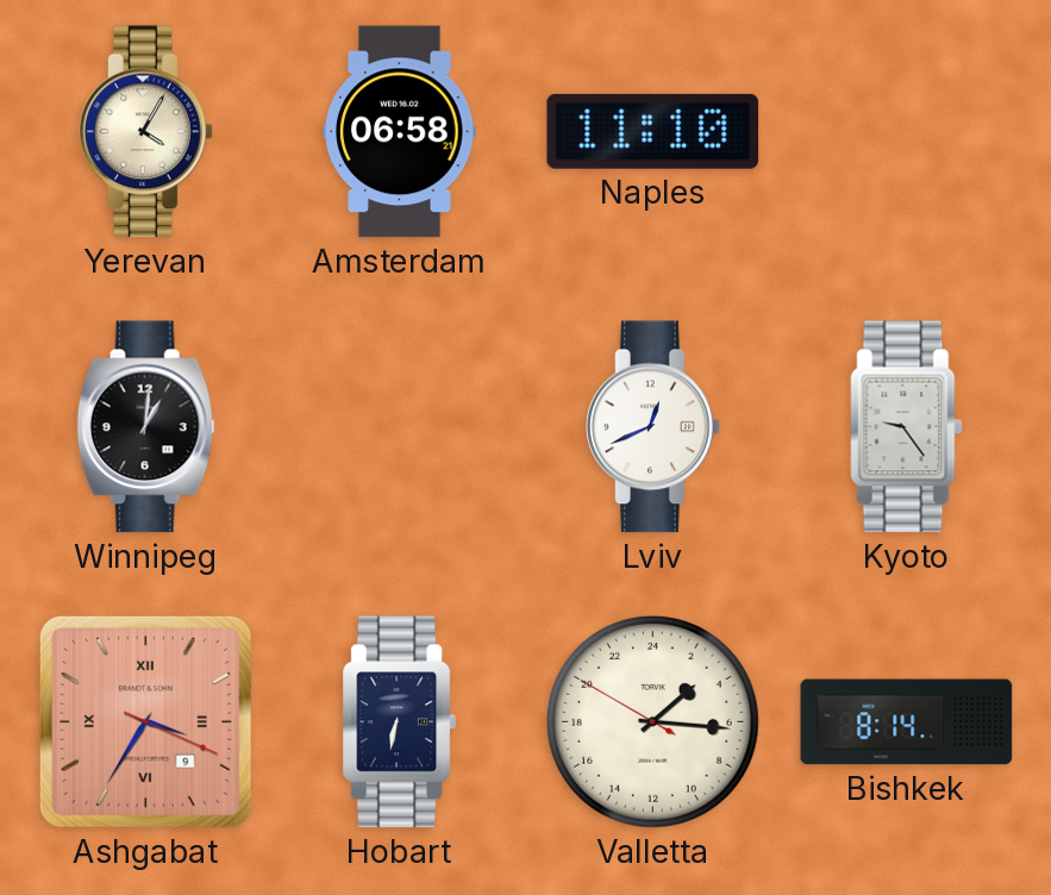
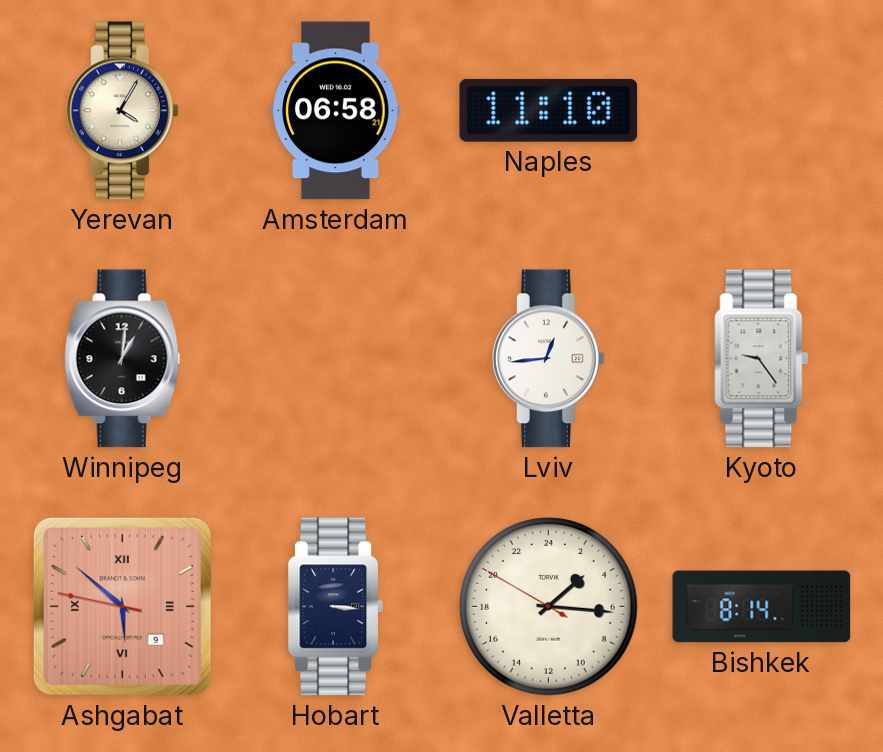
Lviv: 12:41 -> 12:44 (549, 359)
Ashgabat: 3:35 -> 5:51 (122, 606)
Hobart: 6:32 -> 3:16 (335, 607)
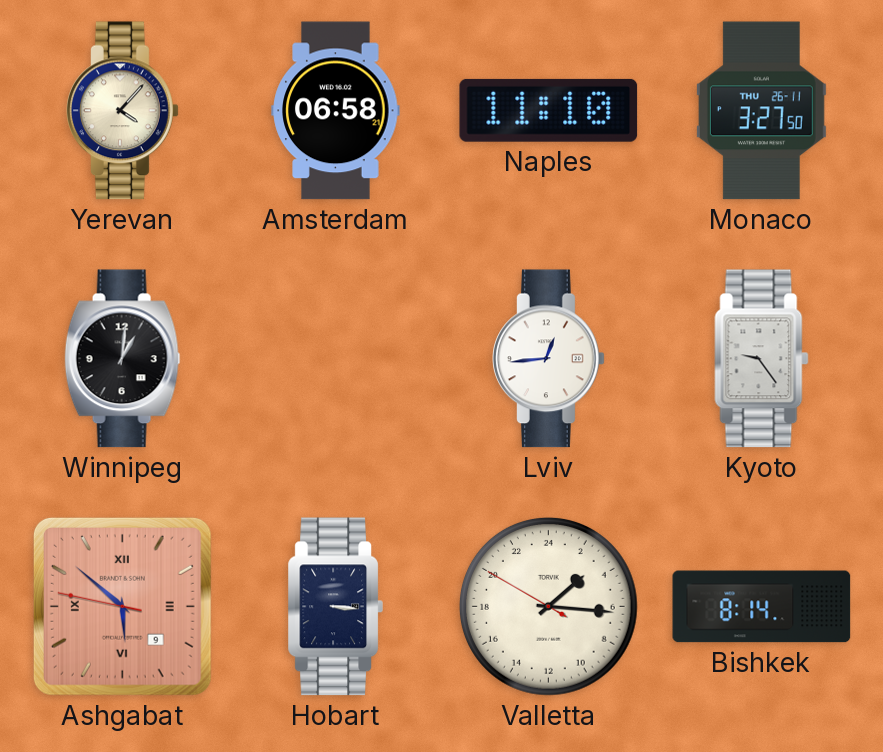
Yerevan: 4:05 -> 4:07 (123, 111)
Monaco: none -> 3:27 (761, 111)
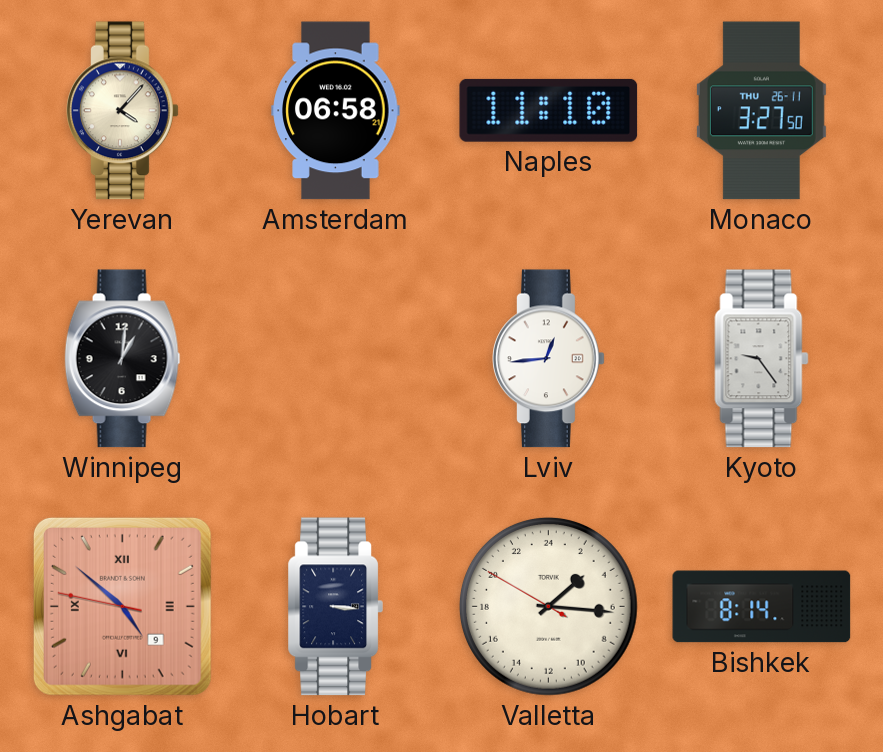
Ashgabat: 5:51 -> 4:51 (122, 606)
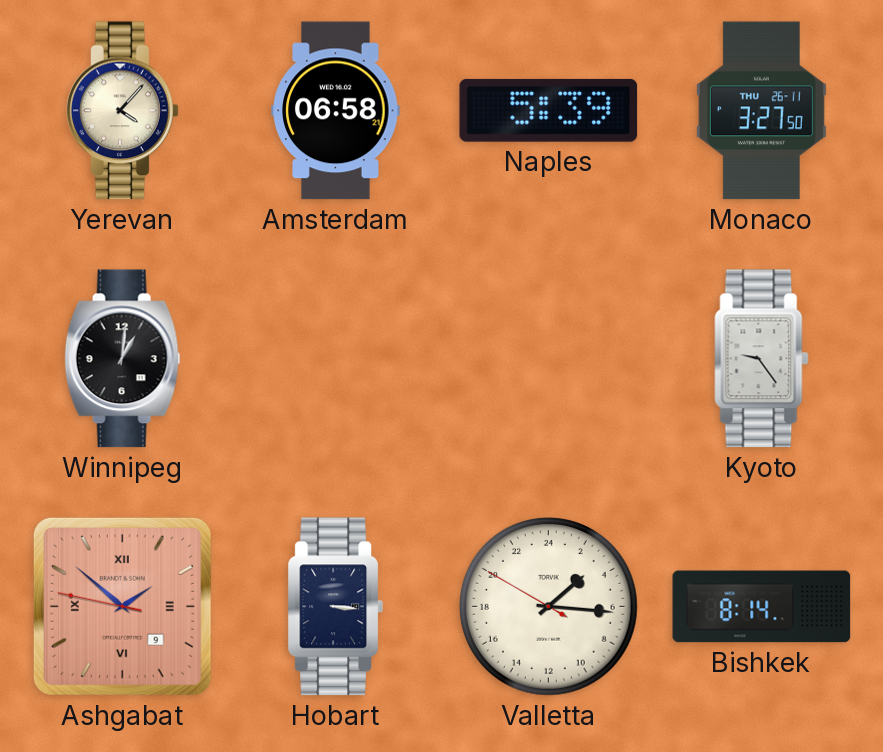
Naples: 11:10 -> 5:39 (549, 110)
Lviv: 12:44 -> none (549, 359)
Ashgabat: 4:51 -> 1:51 (122, 606)
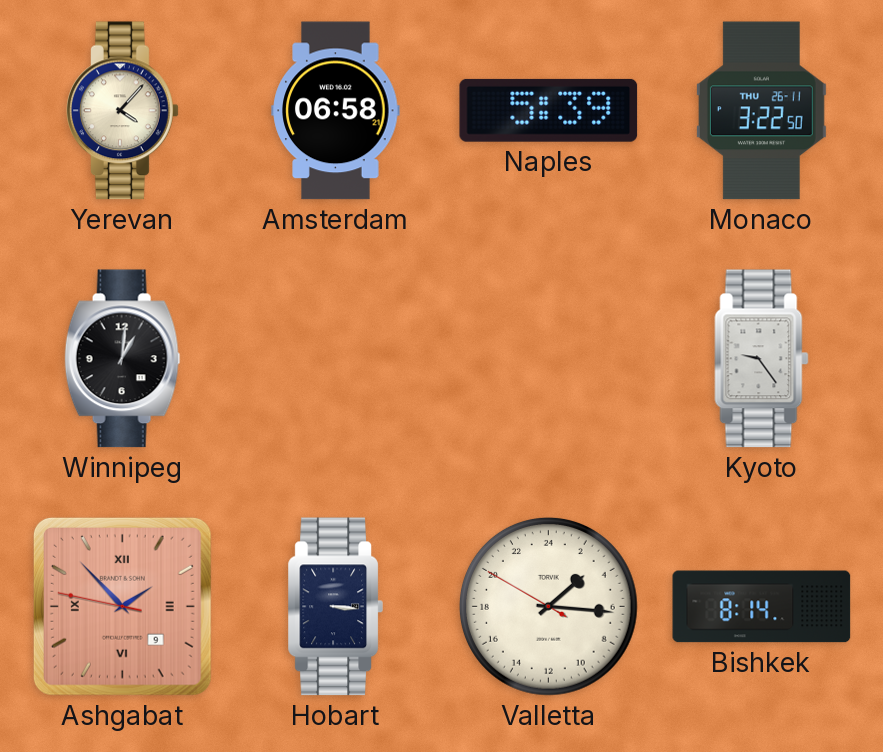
Monaco: 3:27 -> 3:22 (761, 111)
Ashgabat: 1:51 -> 1:52 (122, 606)
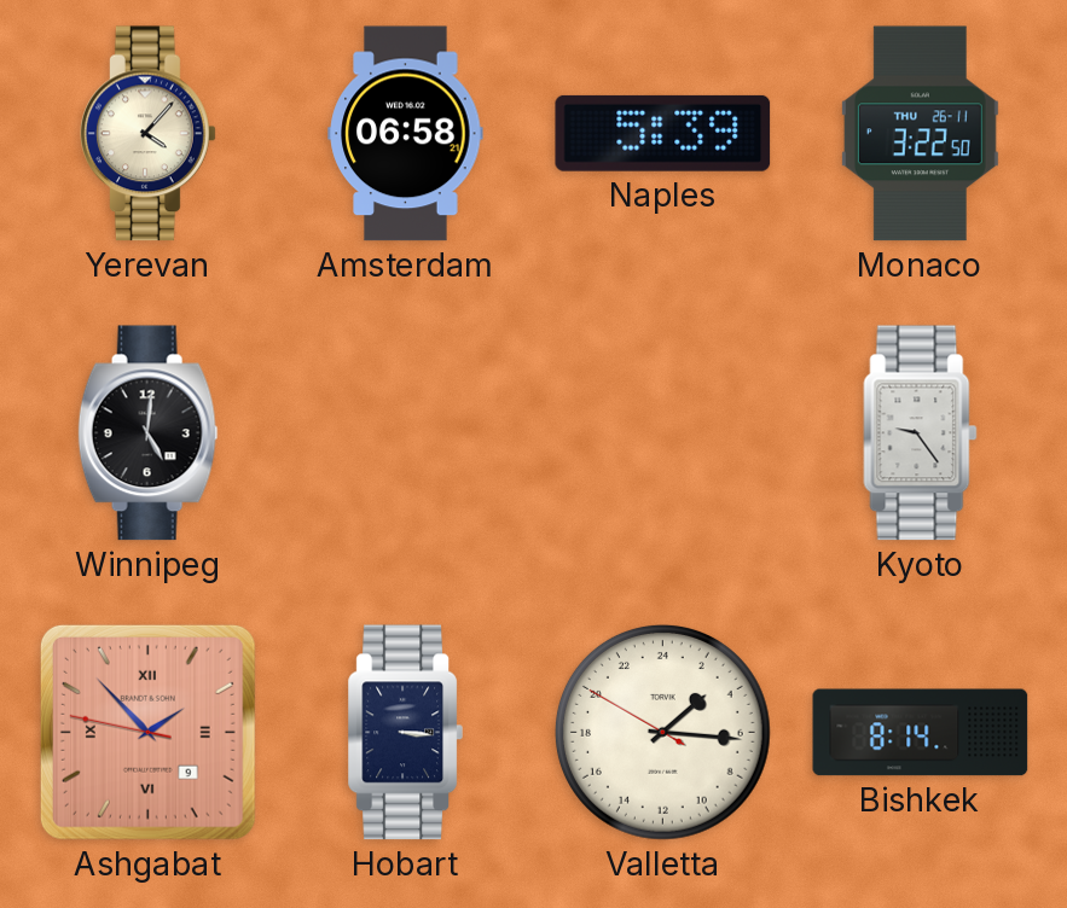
Winnipeg: 1:01 -> 5:01 (147, 433)
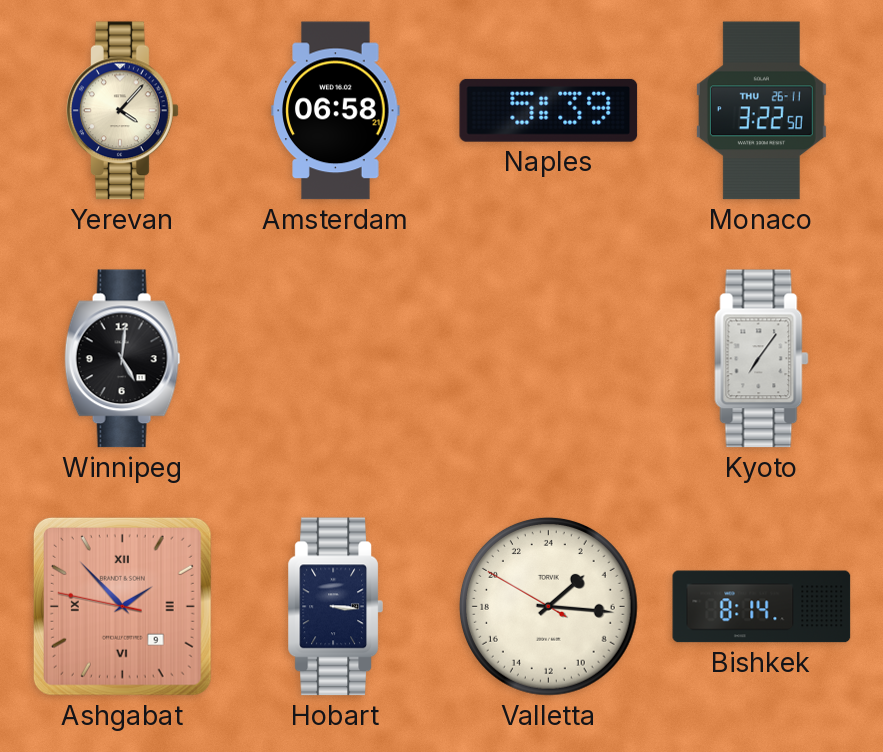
Kyoto: 9:24 -> 7:06 (762, 359)
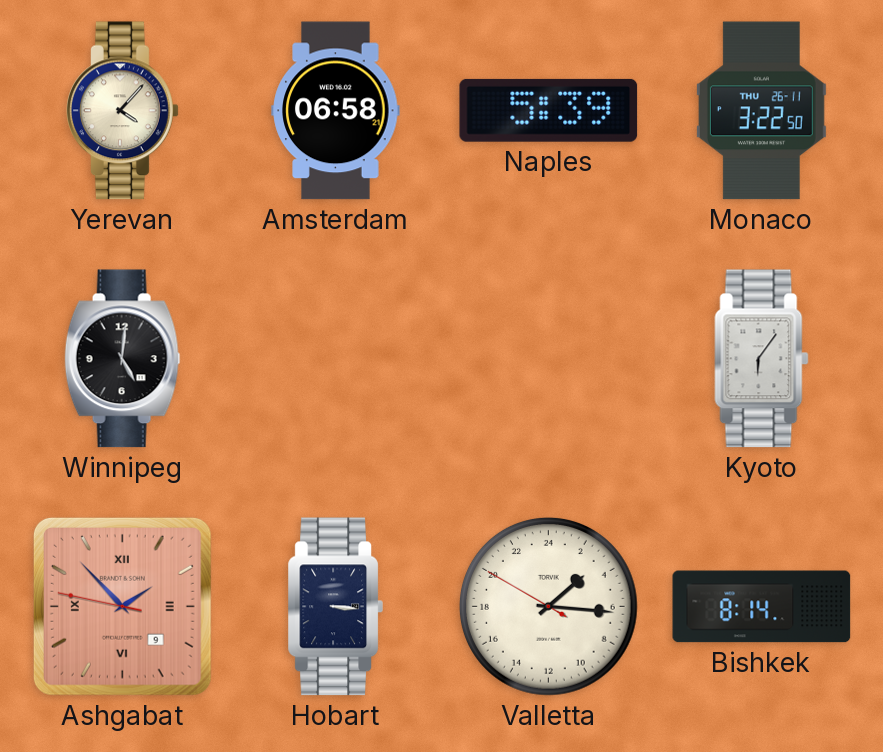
Kyoto: 7:06 -> 6:06 (762, 359)
